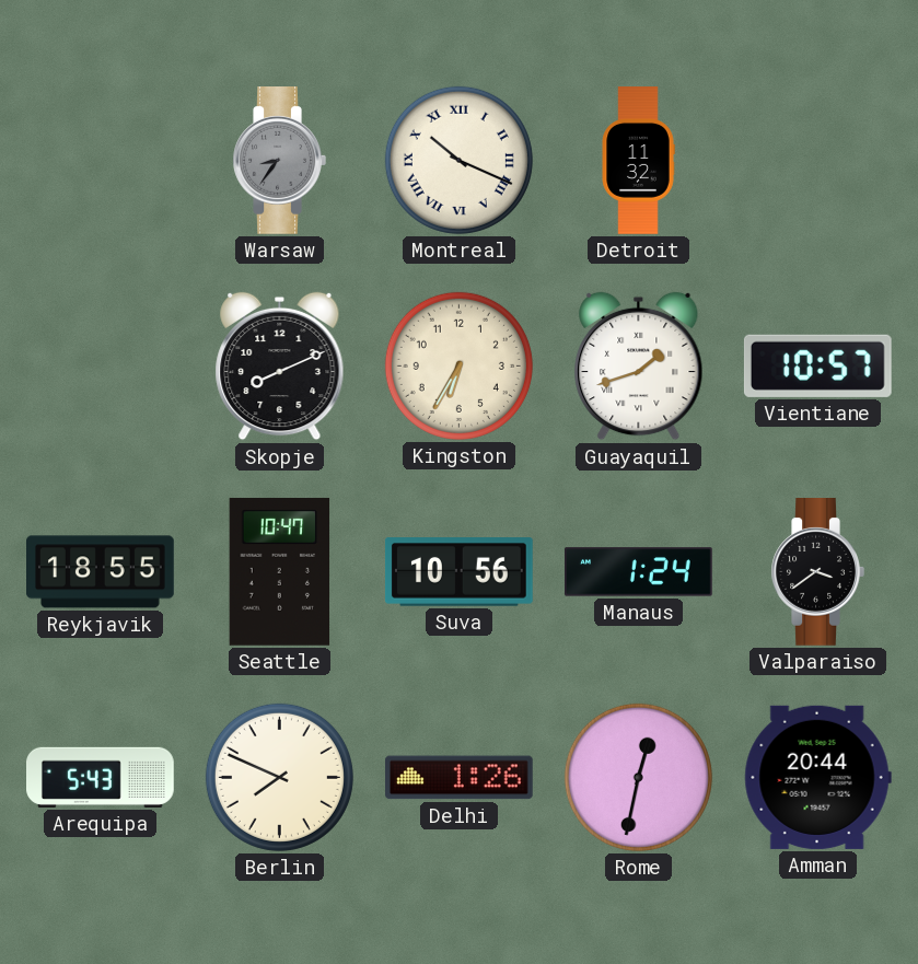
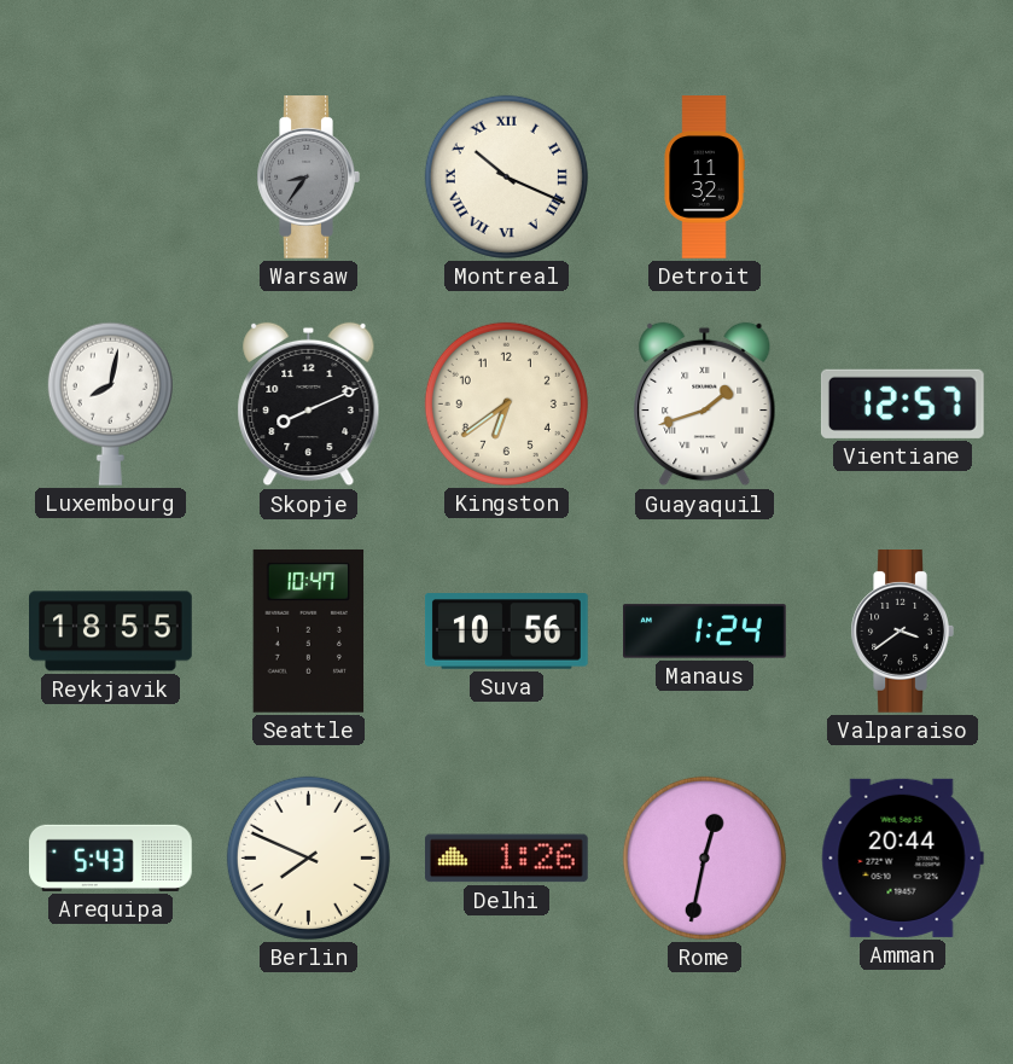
Luxembourg: none -> 8:02 (110, 403)
Kingston: 6:35 -> 6:39 (506, 403)
Vientiane: 10:57 -> 12:57 (902, 403)
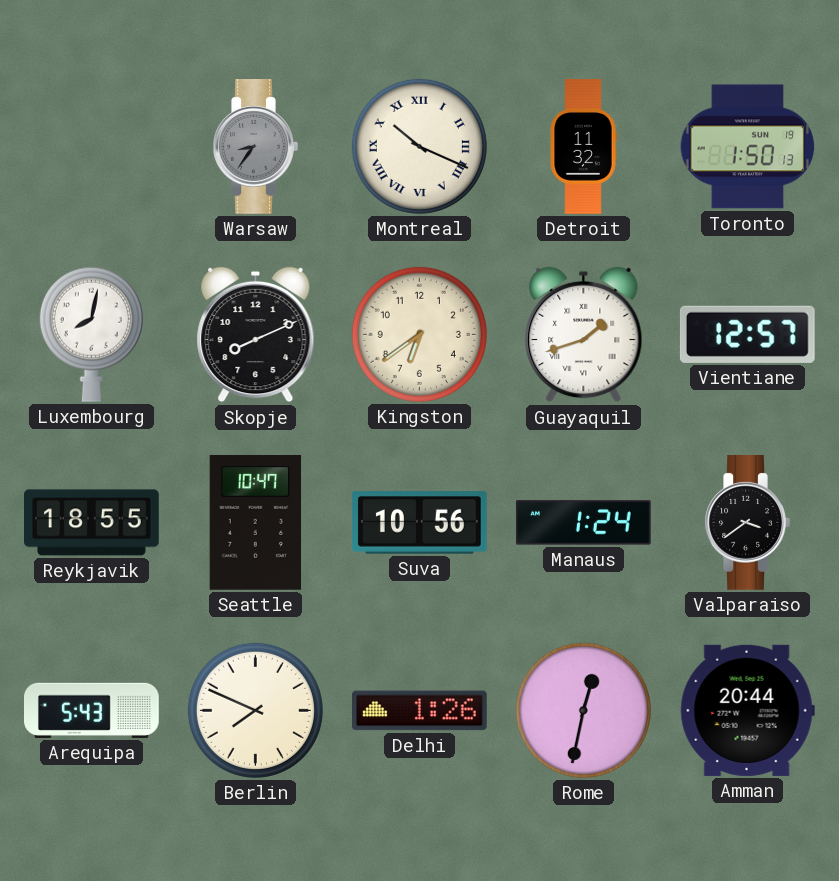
Toronto: none -> 1:50 (748, 147)
